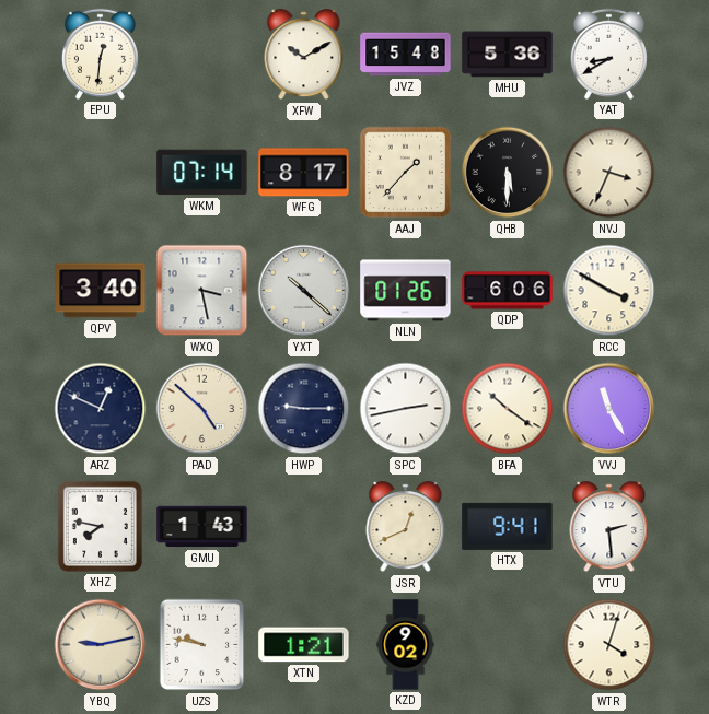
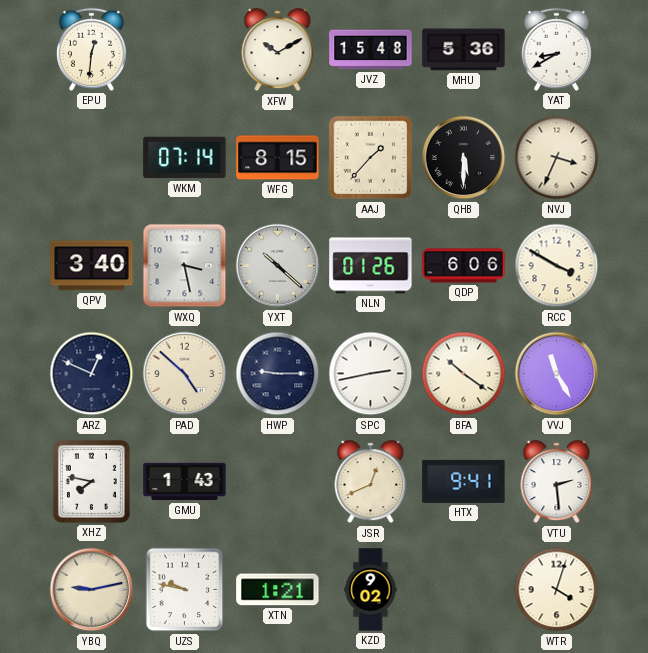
WFG: 8:17 -> 8:15 (278, 158)
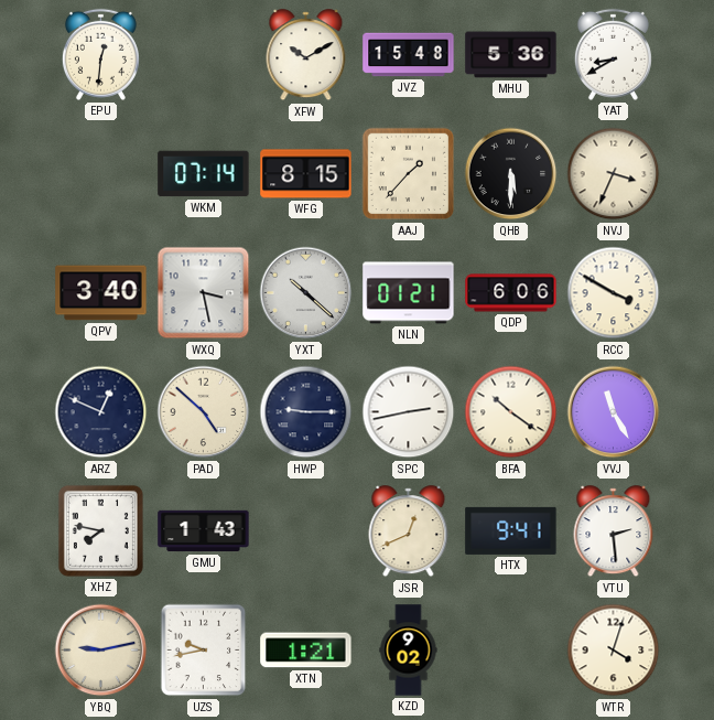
NLN: 01:26 -> 01:21 (409, 293)
UZS: 9:47 -> 9:43 (204, 651)
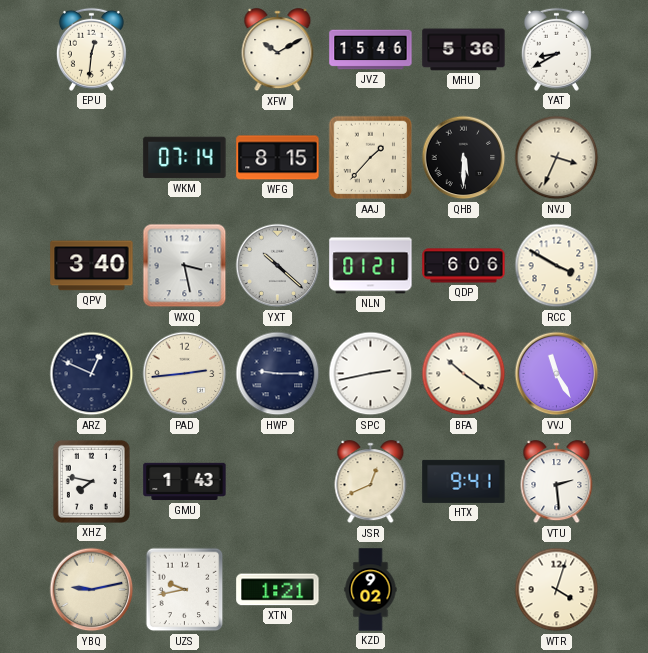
JVZ: 15:48 -> 15:46 (371, 50)
PAD: 4:52 -> 2:44 (185, 374)
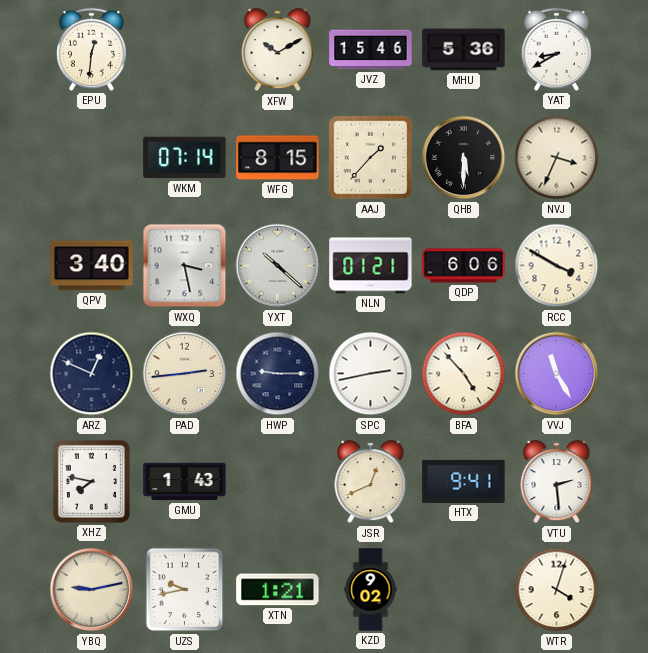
BFA: 10:21 -> 4:53 (464, 374)
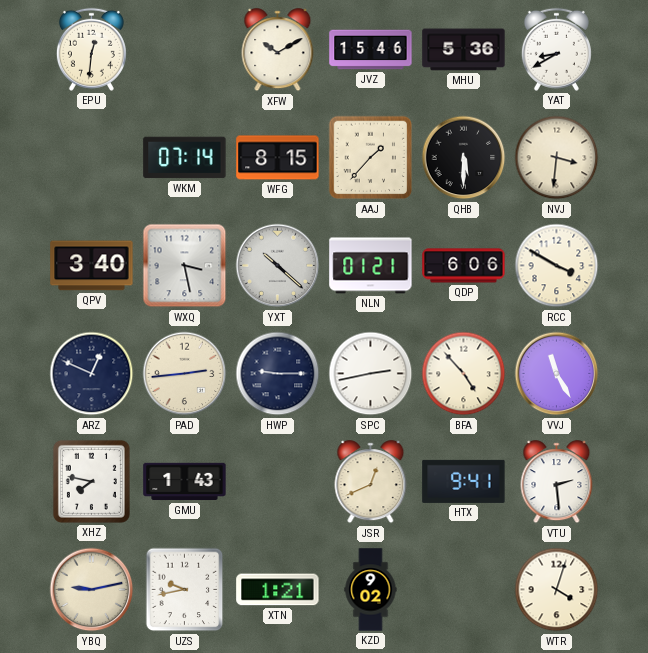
NVJ: 3:34 -> 3:31 (557, 158)
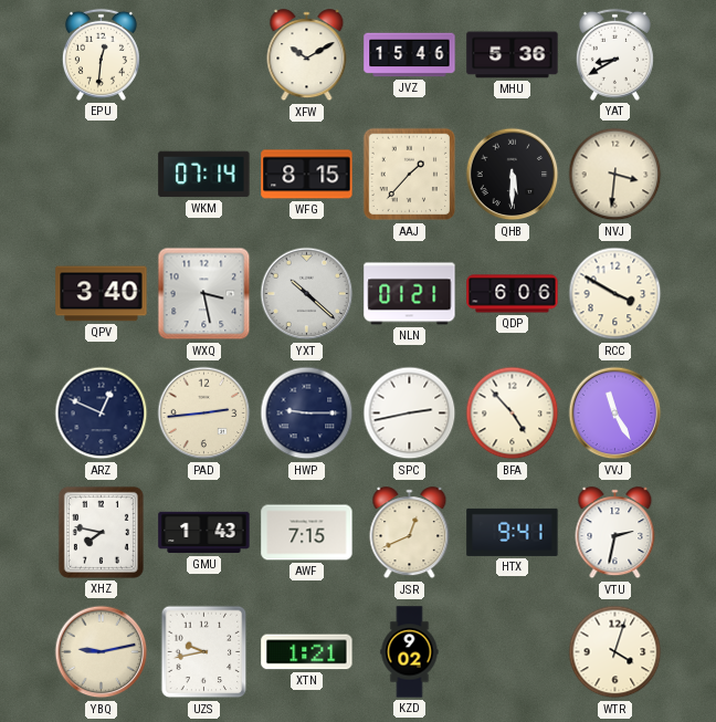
AWF: none -> 7:15 (307, 533)
VTU: 2:29 -> 2:32 (615, 533)
